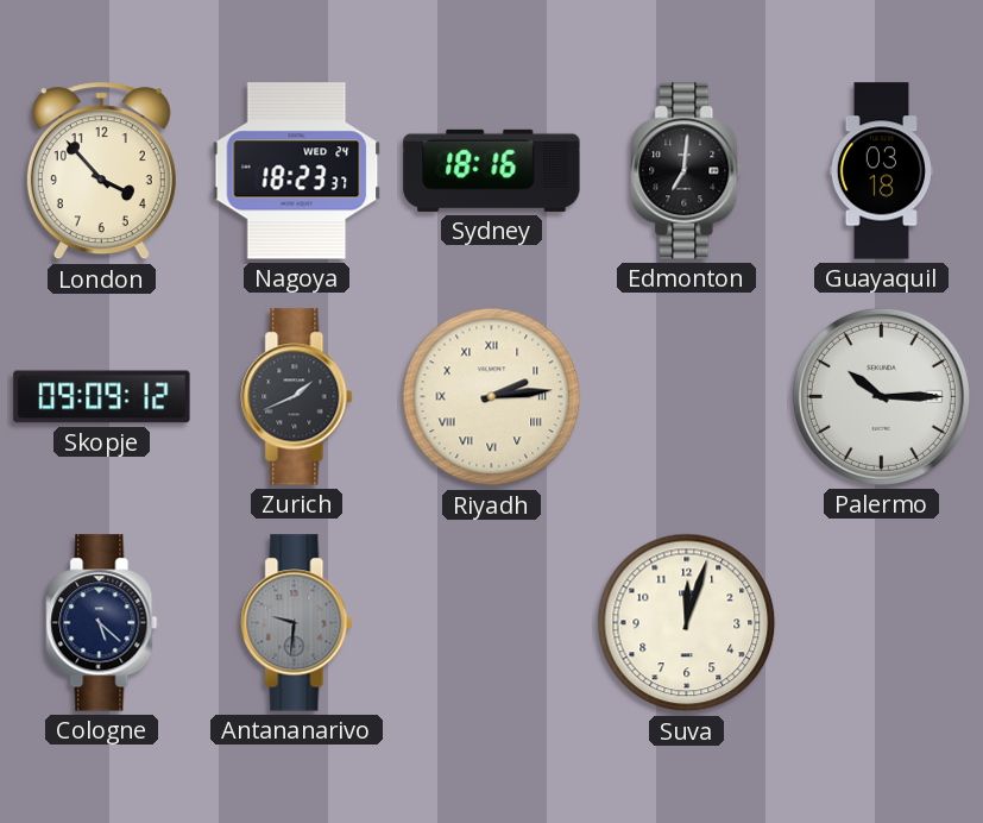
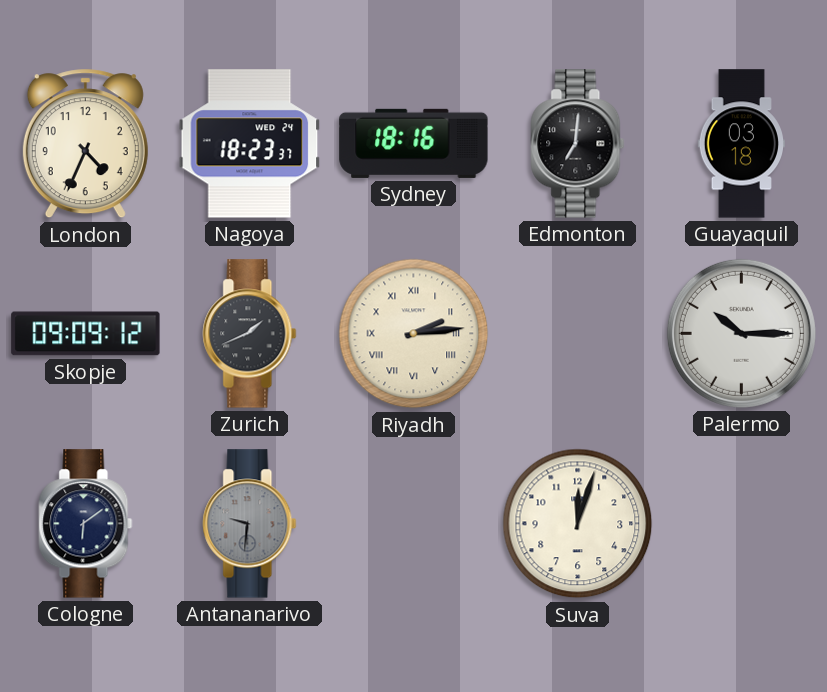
London: 3:53 -> 4:34 (85, 144)
Cologne: 5:22 -> 6:09 (86, 524)
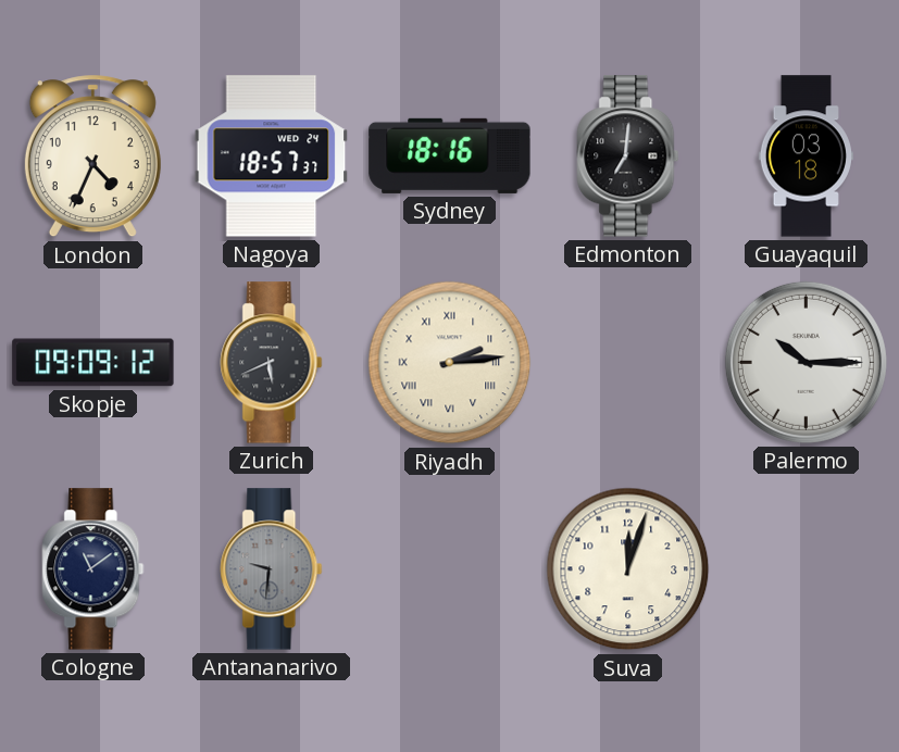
Nagoya: 18:23 -> 18:57 (272, 156)
Zurich: 1:41 -> 5:41 (272, 363)
Cologne: 6:09 -> 11:09 (93, 569)
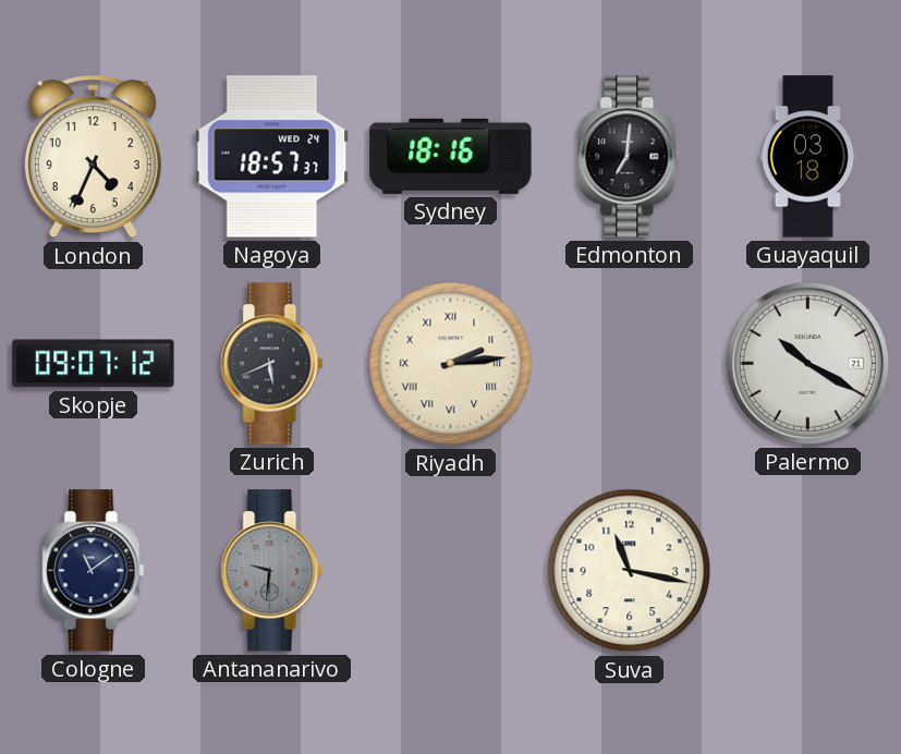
Skopje: 09:09 -> 09:07 (94, 364)
Palermo: 10:15 -> 10:20 (807, 363)
Suva: 12:03 -> 11:17 (630, 571)
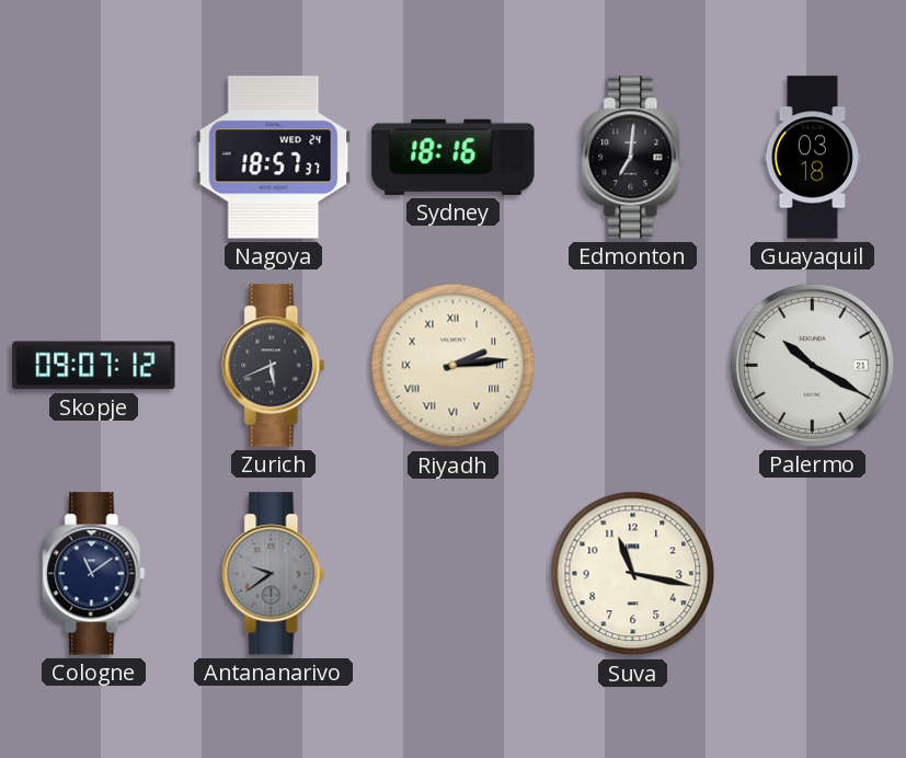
London: 4:34 -> none (93, 157)
Antananarivo: 9:31 -> 9:39 (274, 574)
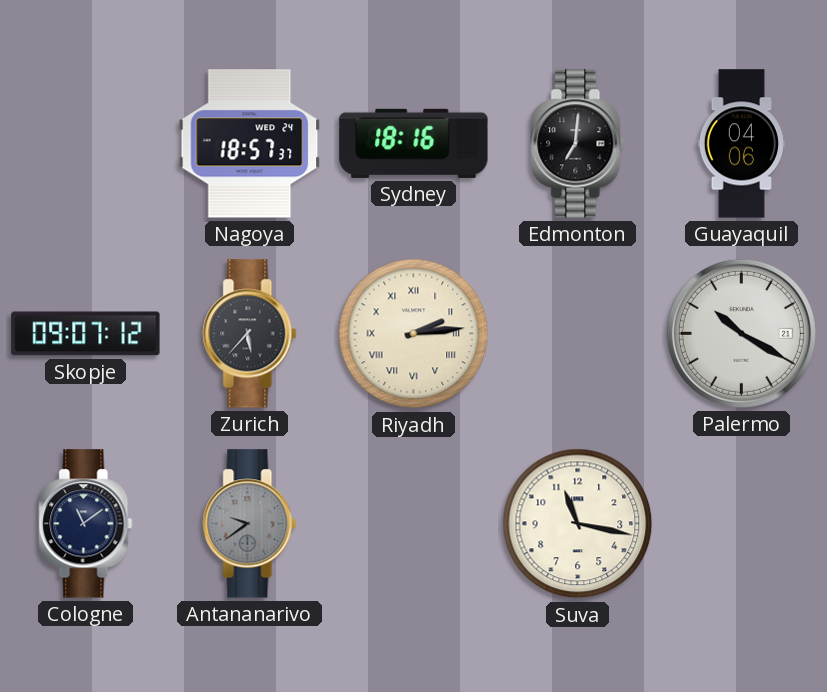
Guayaquil: 03:18 -> 04:06 (741, 144)
Zurich: 5:41 -> 5:37 (250, 334)
